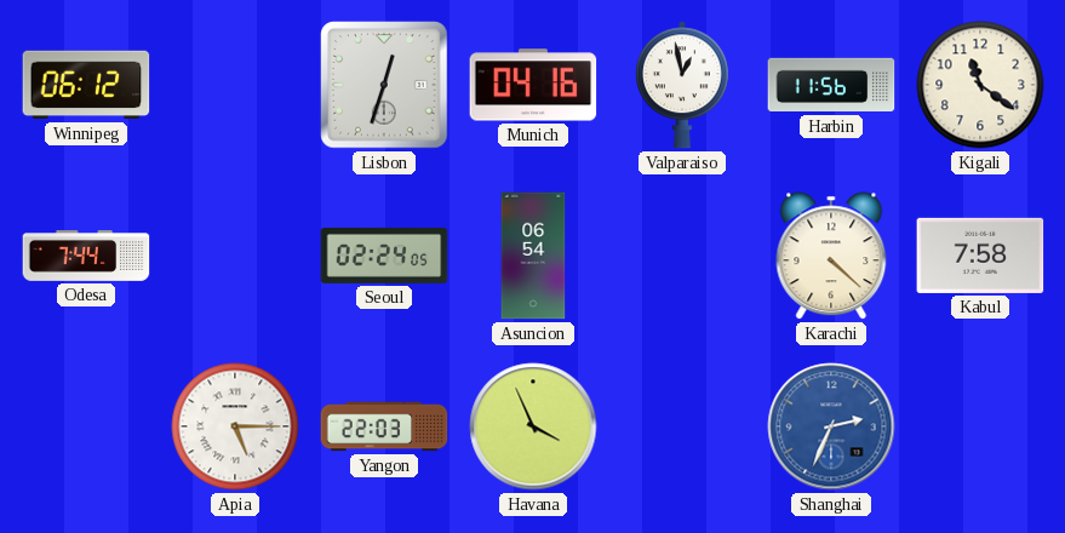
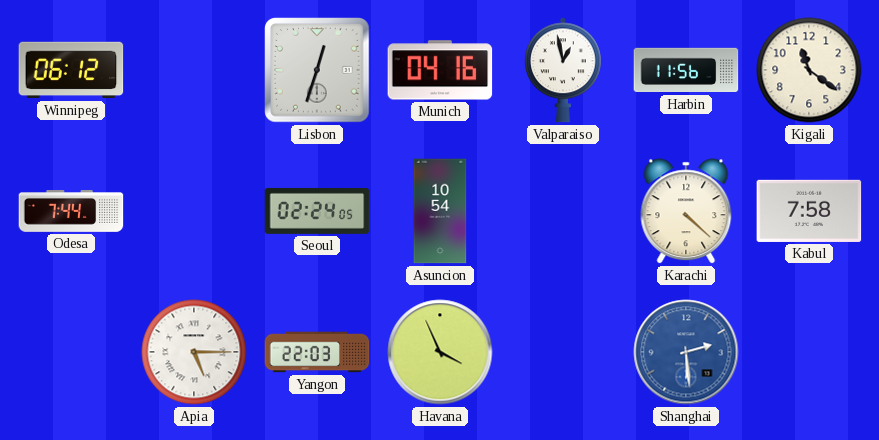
Asuncion: 06:54 -> 10:54 (440, 211)
Shanghai: 2:34 -> 2:29 (686, 352)
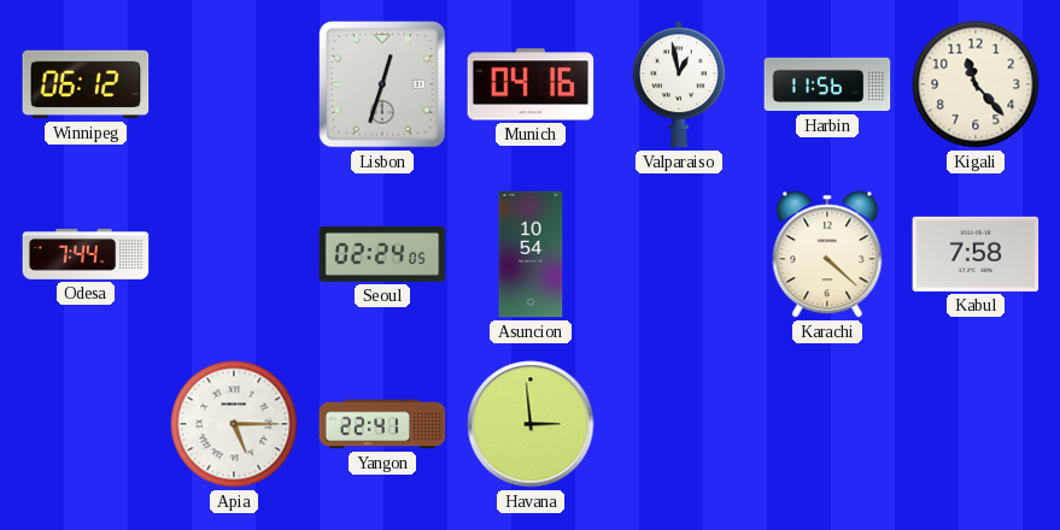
Kigali: 11:21 -> 11:23 (976, 84)
Yangon: 22:03 -> 22:41 (382, 424)
Havana: 3:56 -> 2:59 (531, 424)
Shanghai: 2:29 -> none (686, 352)
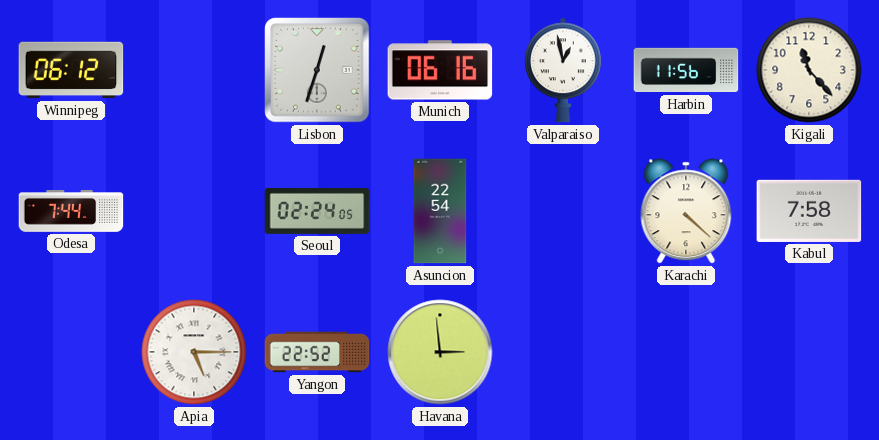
Munich: 04:16 -> 06:16 (440, 70)
Asuncion: 10:54 -> 22:54 (440, 211)
Yangon: 22:41 -> 22:52 (317, 352)
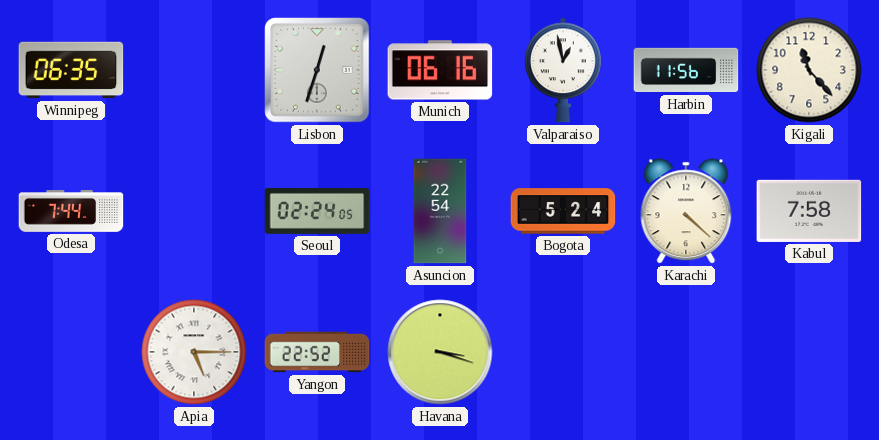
Winnipeg: 06:12 -> 06:35 (71, 70)
Bogota: none -> 5:24 (563, 211)
Havana: 2:59 -> 3:18 (440, 352)
